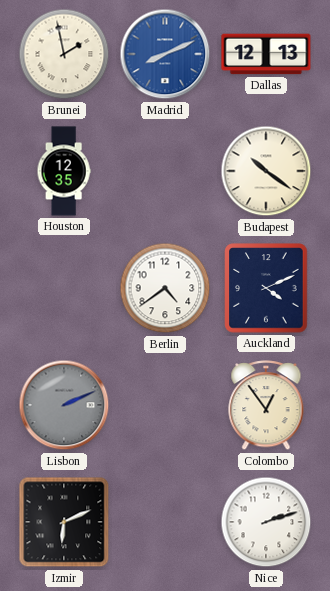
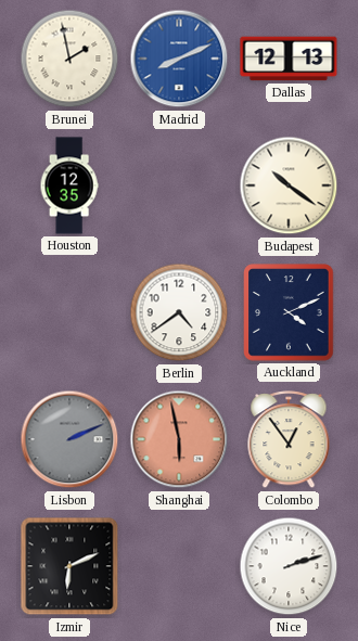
Shanghai: none -> 5:58 (179, 439)
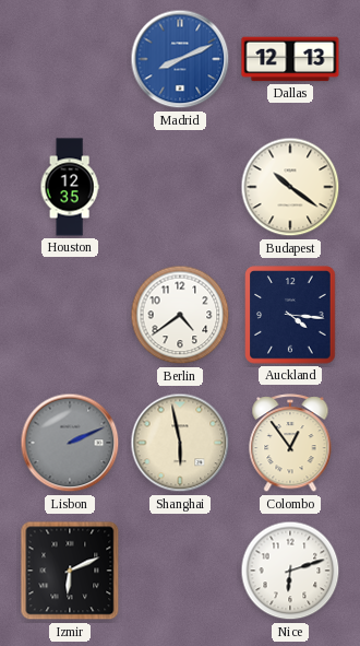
Brunei: 1:58 -> none (69, 59)
Auckland: 4:11 -> 4:16 (290, 315)
Shanghai dial: salmon -> cream (180, 443)
Nice: 2:12 -> 6:12 (290, 571)
